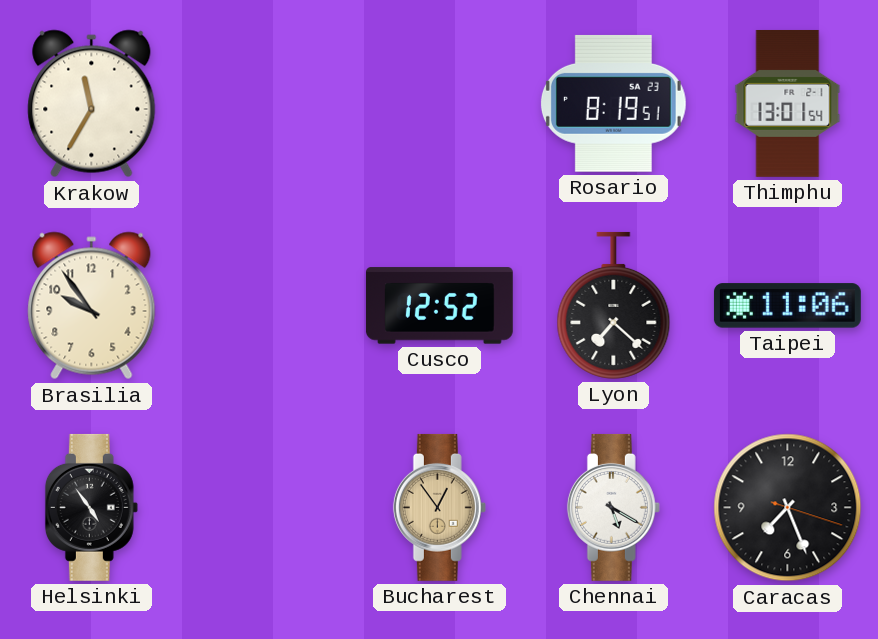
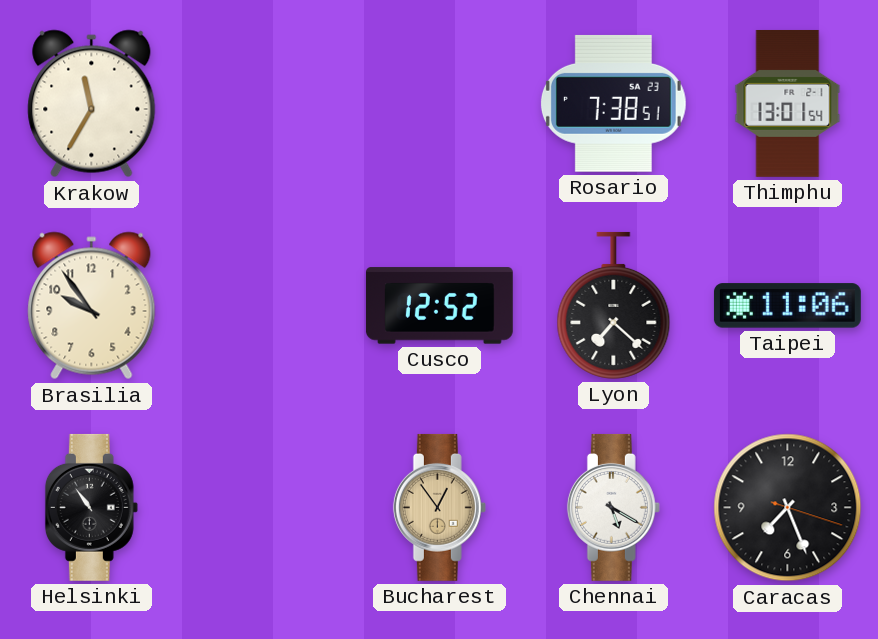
Rosario: 8:19 -> 7:38 (613, 103)
Helsinki: 4:54 -> 10:54 (91, 507)
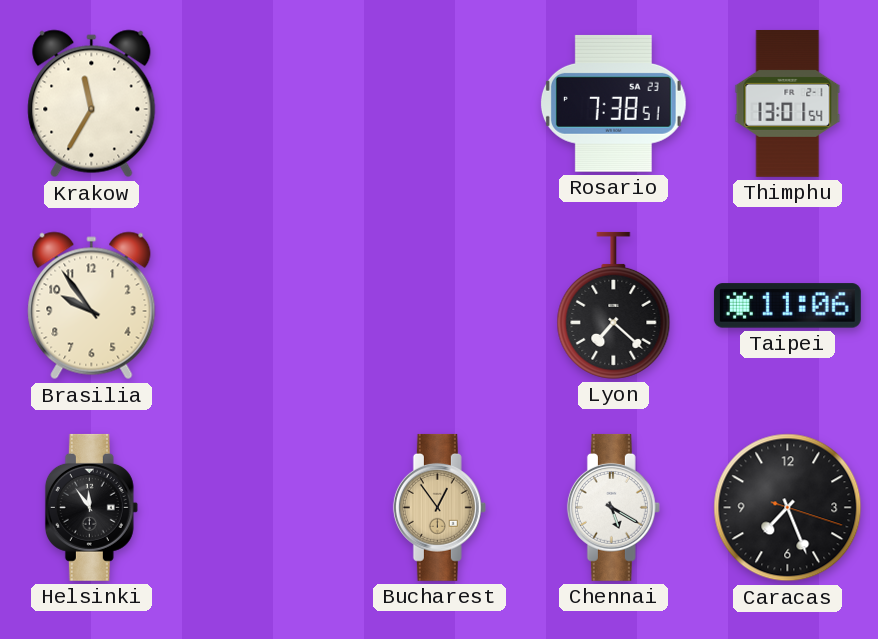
Cusco: 12:52 -> none (439, 306)
Helsinki: 10:54 -> 11:54 (91, 507)
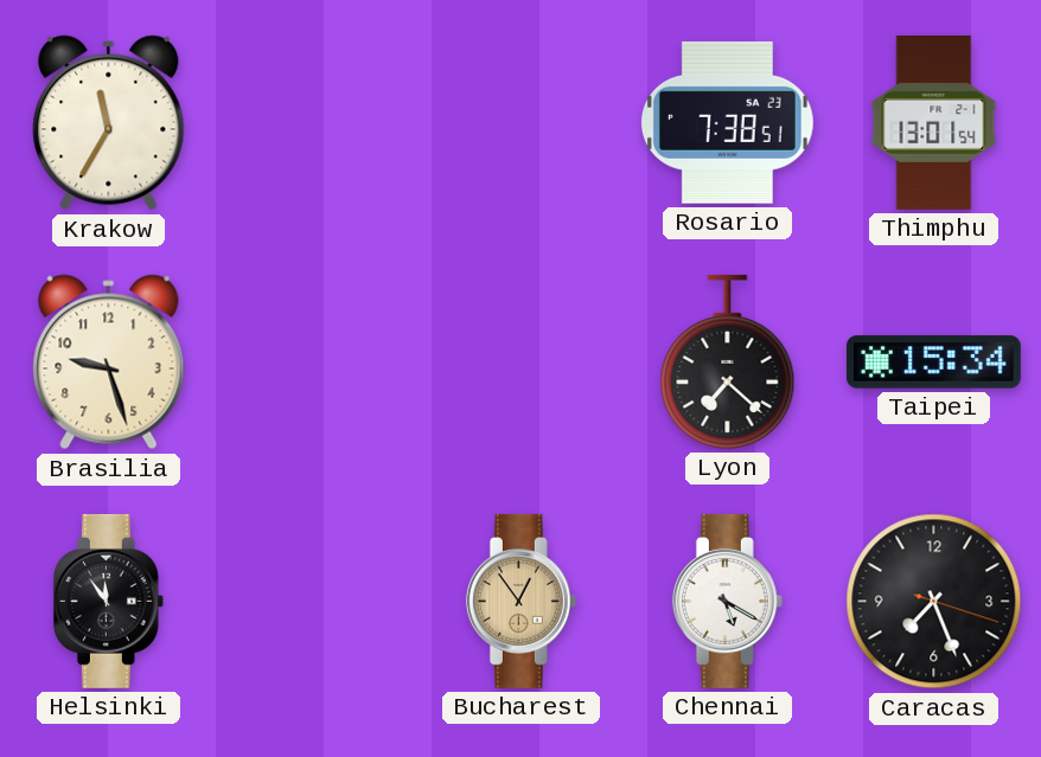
Brasilia: 9:54 -> 9:27 (109, 363)
Taipei: 11:06 -> 15:34 (933, 363)
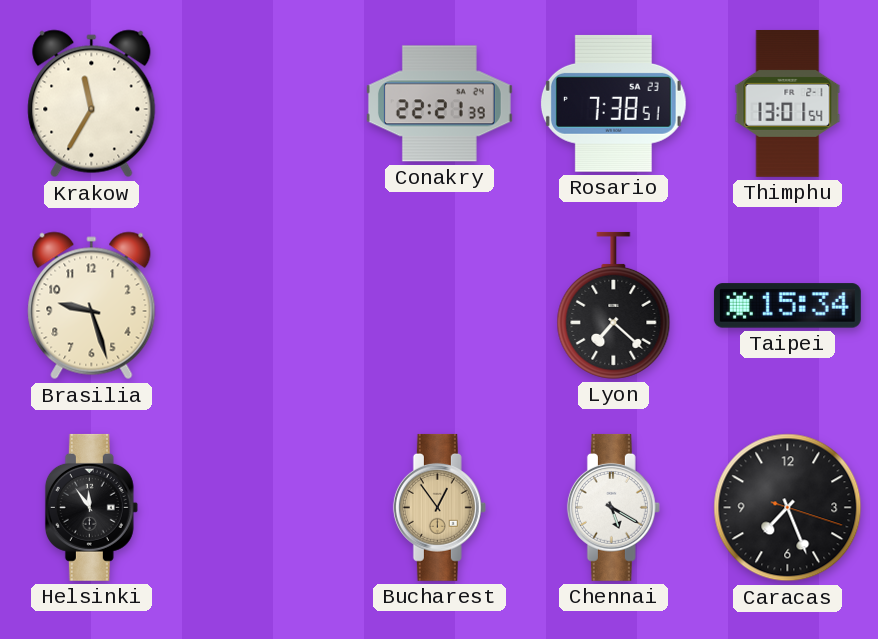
Conakry: none -> 22:21 (439, 104)
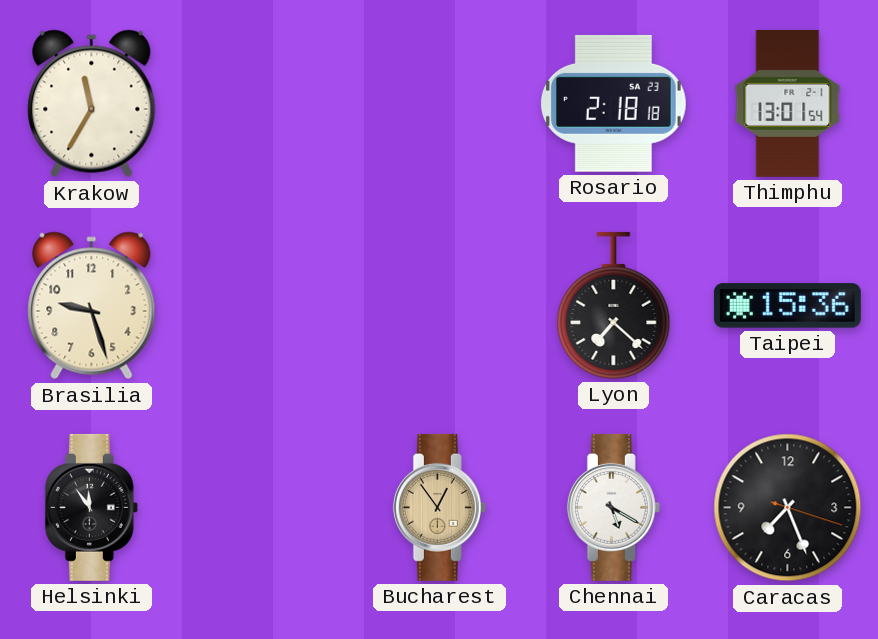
Conakry: 22:21 -> none (439, 104)
Rosario: 7:38 -> 2:18 (613, 103)
Taipei: 15:34 -> 15:36 (787, 306)
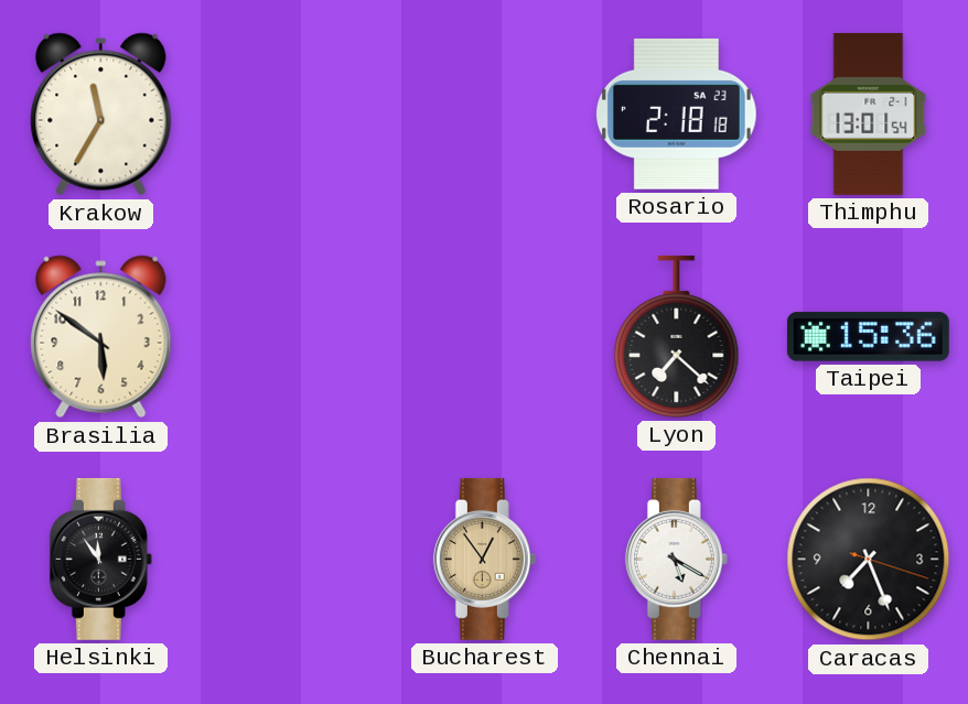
Brasilia: 9:27 -> 5:51 (101, 337)
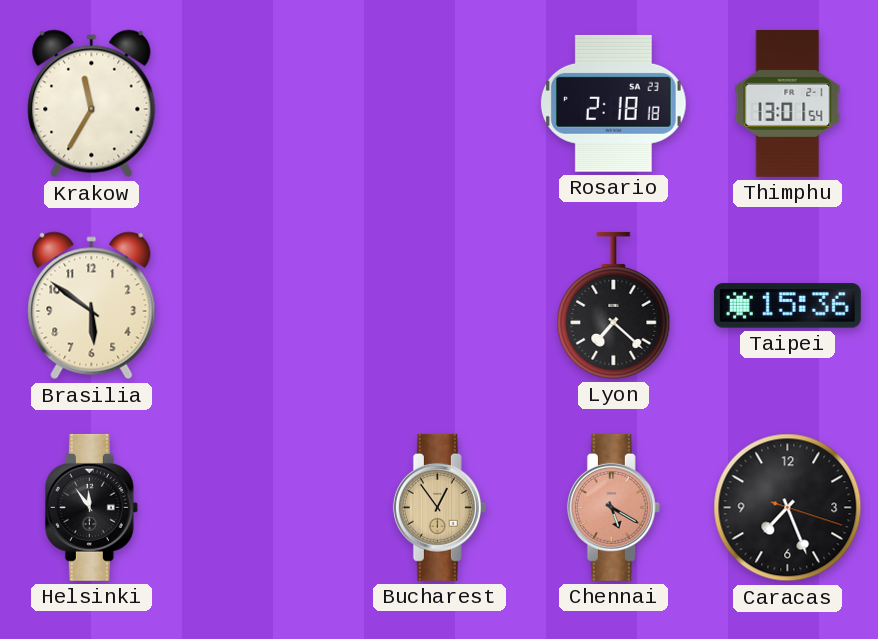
Chennai dial: white -> salmon (613, 507)
